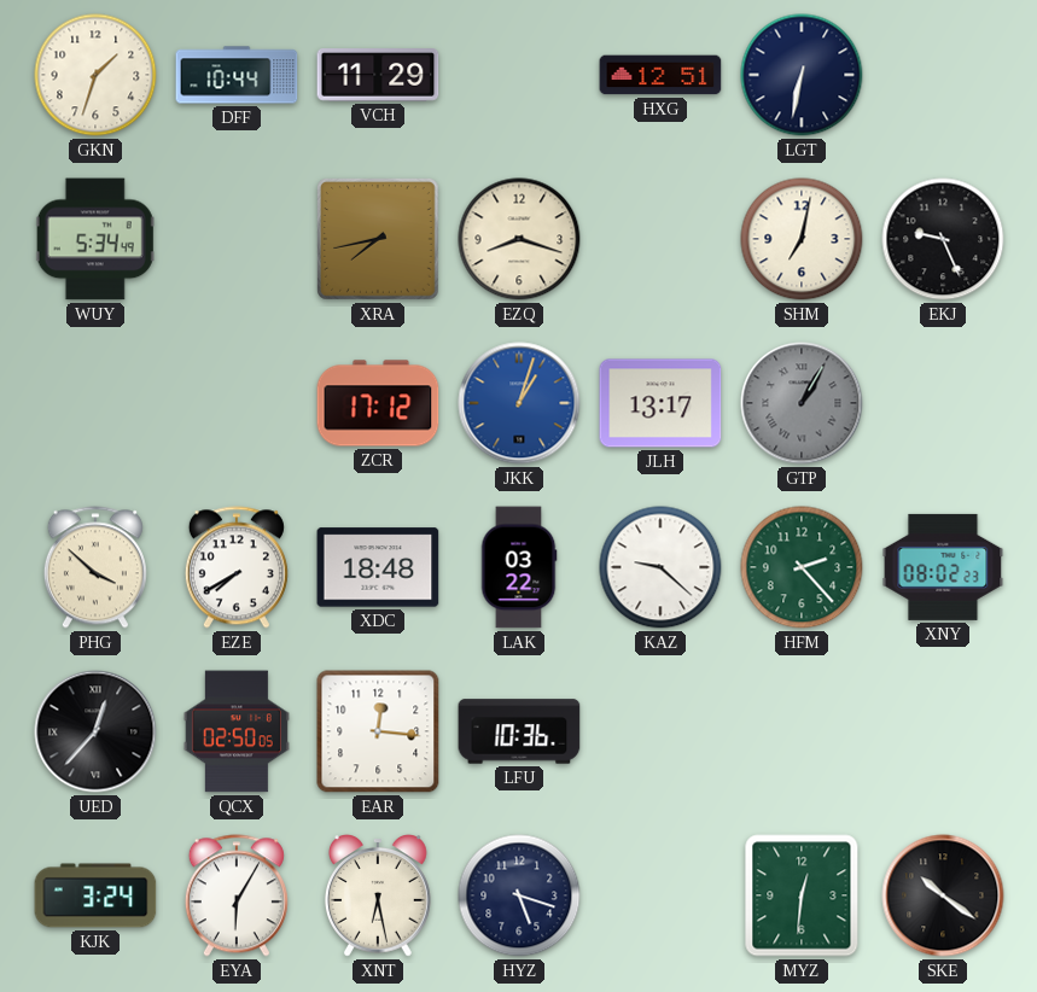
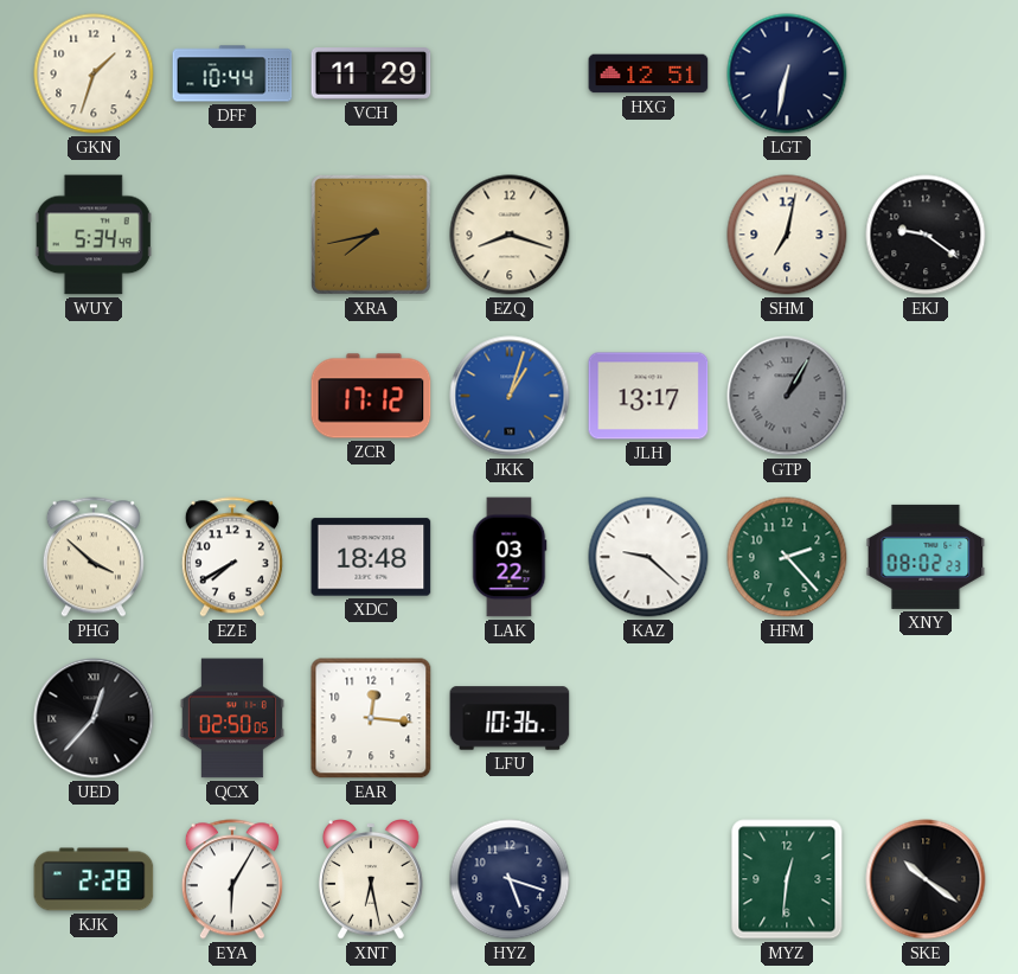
EKJ: 9:26 -> 9:21 (926, 235)
KJK: 3:24 -> 2:28 (94, 879)
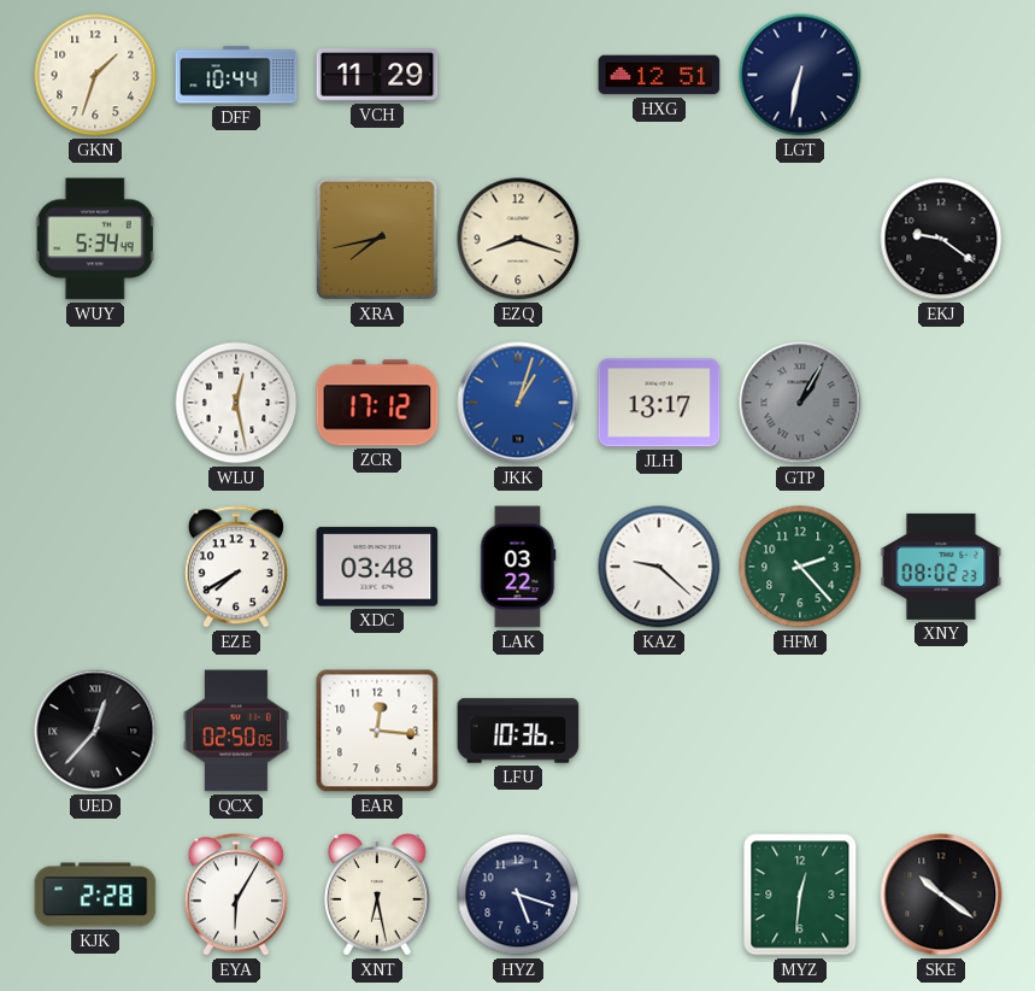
SHM: 7:02 -> none (787, 235)
WLU: none -> 12:28 (236, 403)
PHG: 3:52 -> none (94, 557)
XDC: 18:48 -> 03:48 (377, 567)
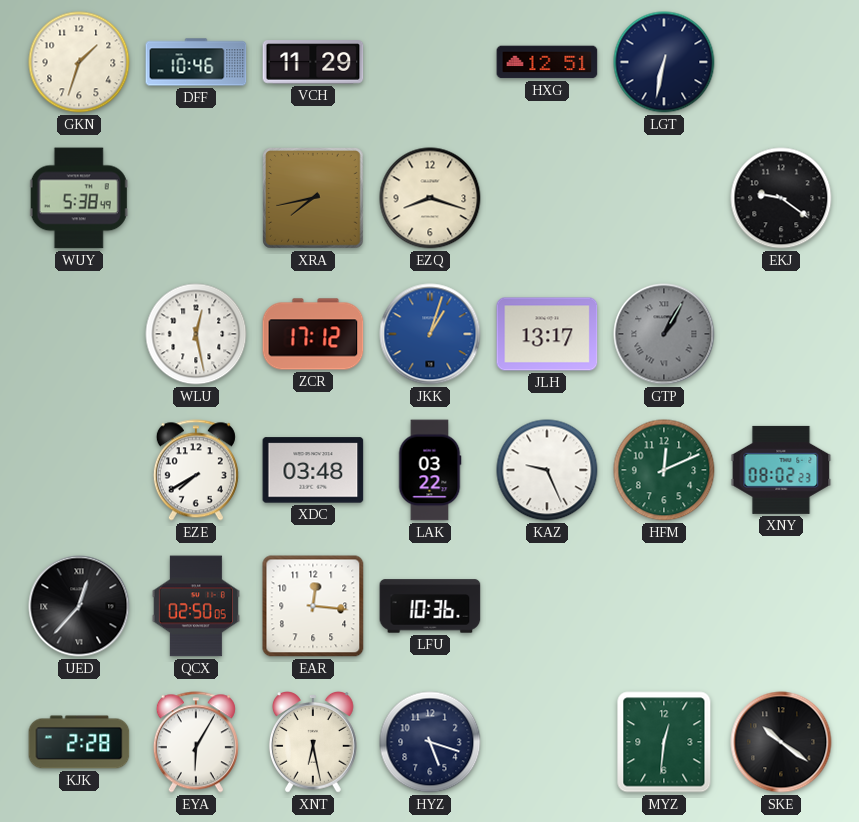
DFF: 10:44 -> 10:46 (196, 62)
WUY: 5:34 -> 5:38 (79, 198)
KAZ: 9:22 -> 9:26 (547, 470)
HFM: 2:23 -> 12:11 (664, 470)
